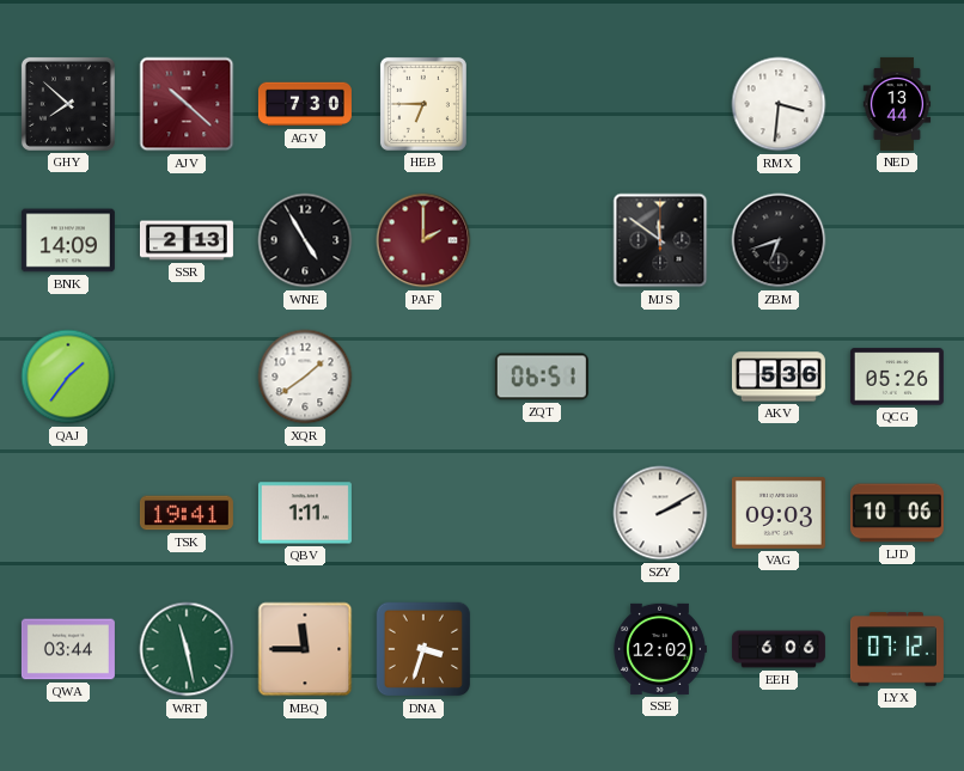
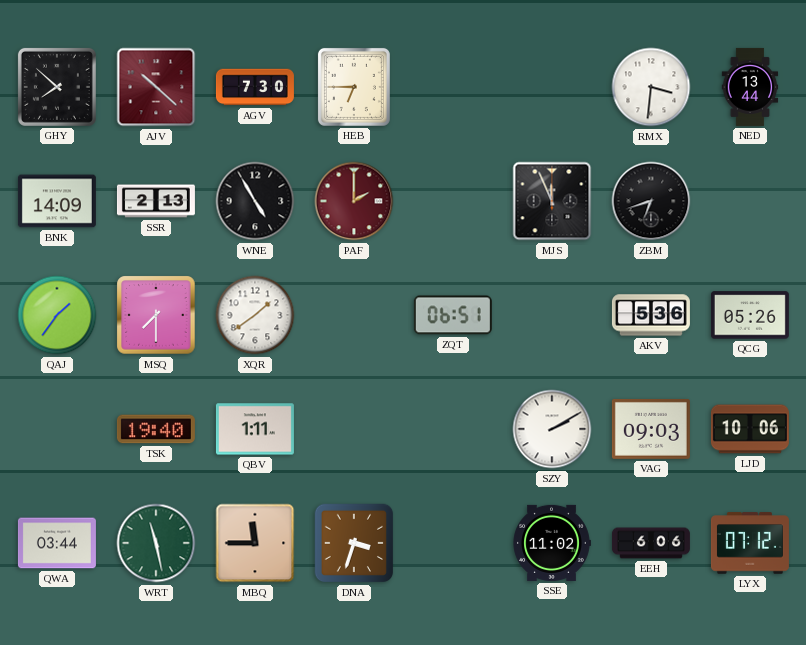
MJS: 11:51 -> 11:56 (552, 201)
MSQ: none -> 7:30 (156, 315)
TSK: 19:41 -> 19:40 (156, 429)
SSE: 12:02 -> 11:02 (552, 543)
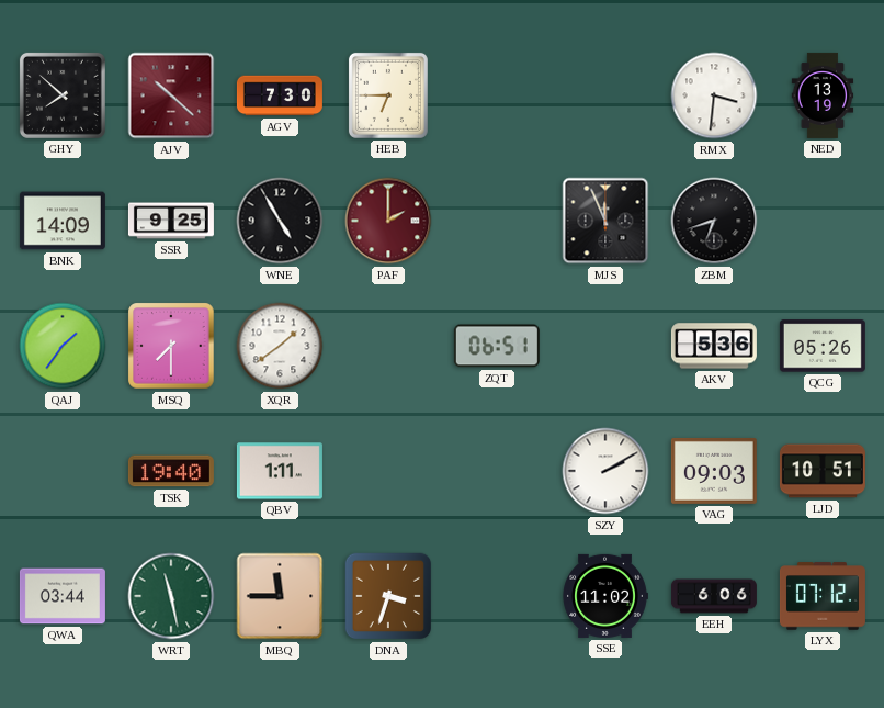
NED: 13:44 -> 13:19 (823, 95)
SSR: 2:13 -> 9:25 (171, 221)
LJD: 10:06 -> 10:51 (823, 471)
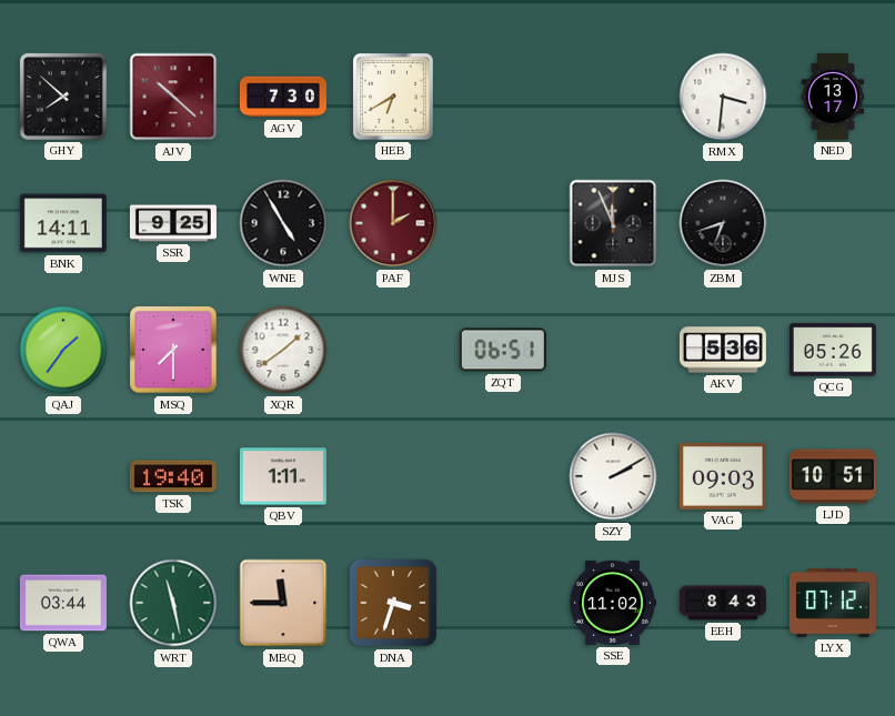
HEB: 6:45 -> 6:40 (393, 97)
NED: 13:19 -> 13:17 (833, 97)
BNK: 14:09 -> 14:11 (63, 223)
EEH: 6:06 -> 8:43 (723, 603)
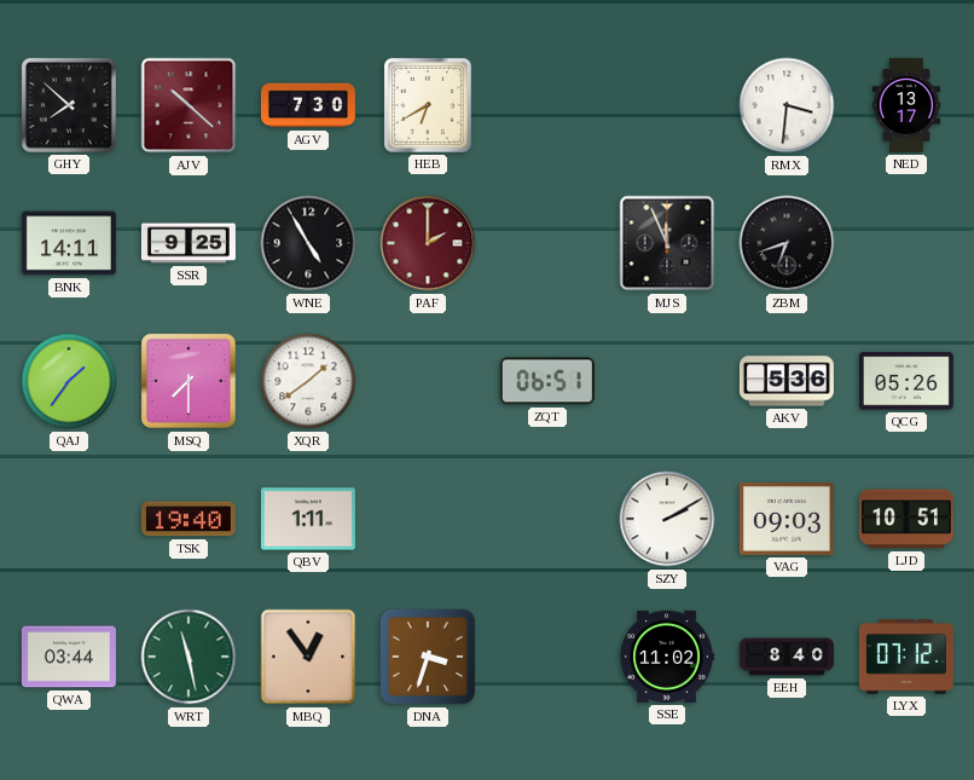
MBQ: 11:45 -> 12:54 (308, 657)
EEH: 8:43 -> 8:40 (787, 657)
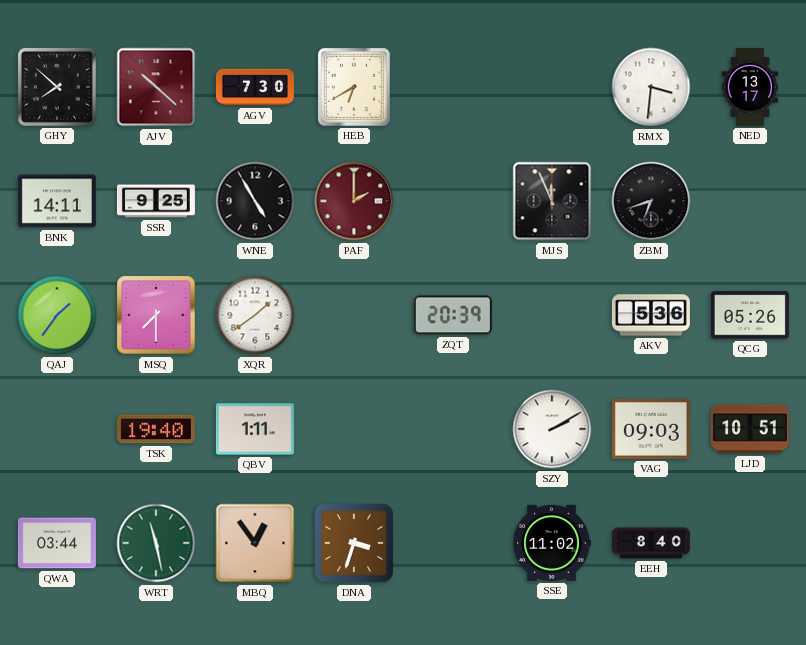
ZQT: 06:51 -> 20:39 (453, 315)
LYX: 07:12 -> none (906, 657)
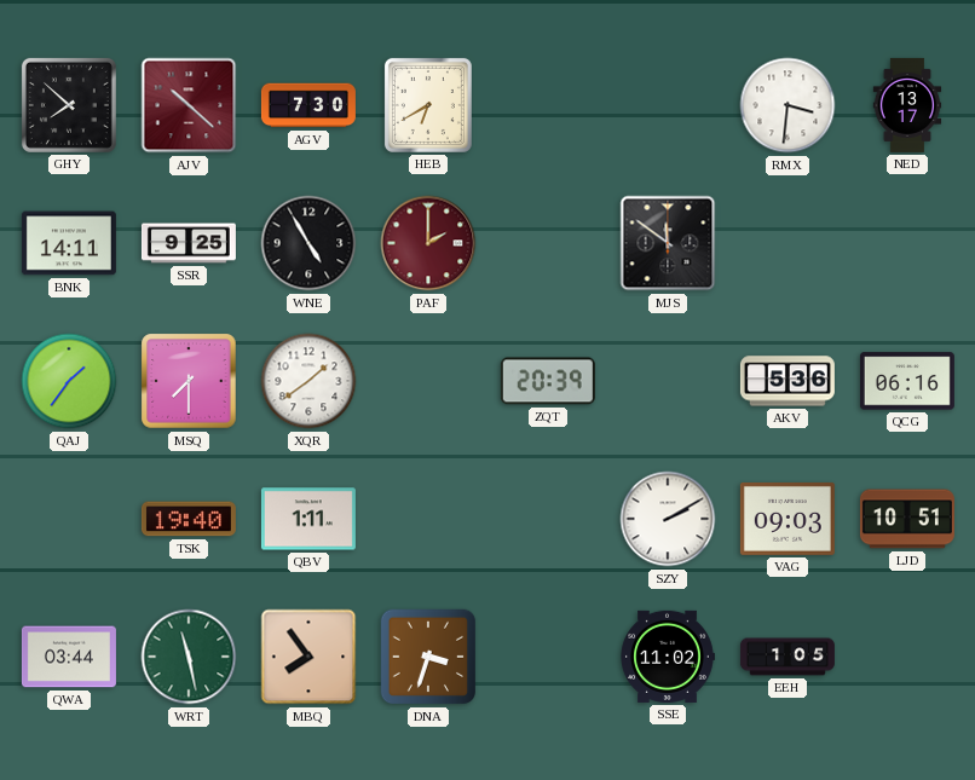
MJS: 11:56 -> 11:51 (668, 243)
ZBM: 6:42 -> none (651, 201)
QCG: 05:26 -> 06:16 (907, 381)
MBQ: 12:54 -> 7:54 (308, 657)
EEH: 8:40 -> 1:05 (787, 657)
